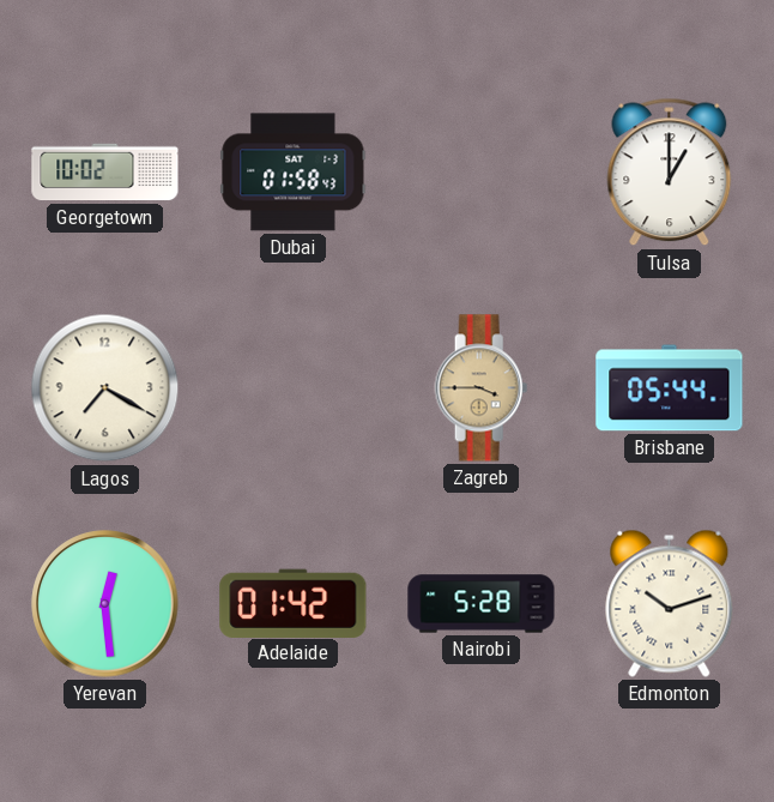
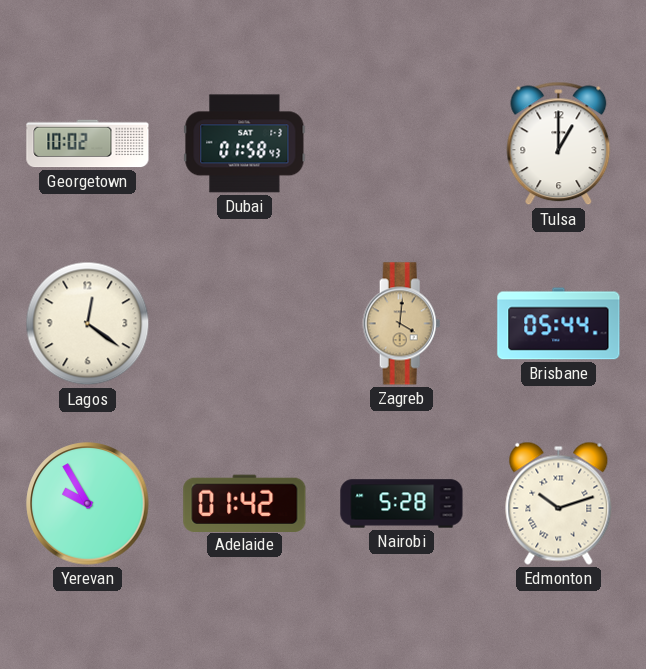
Lagos: 7:20 -> 12:21 (88, 324)
Zagreb: 3:45 -> 4:01 (402, 324)
Yerevan: 12:29 -> 9:55 (88, 504)
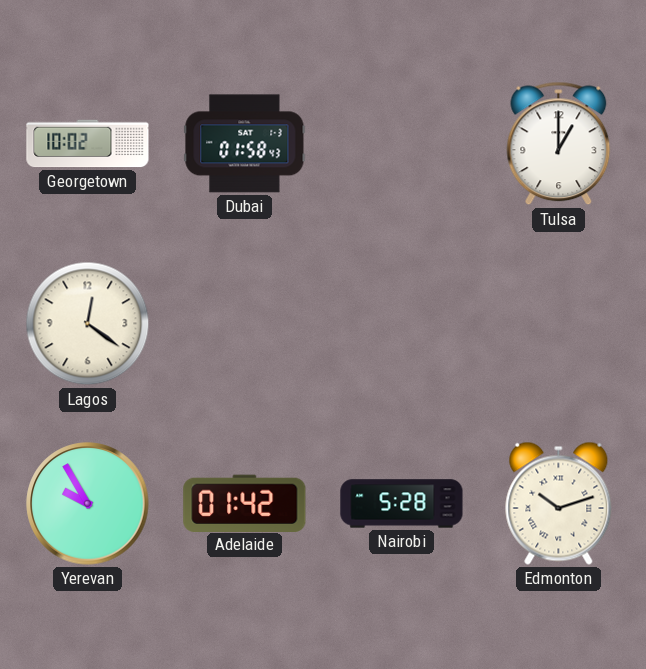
Zagreb: 4:01 -> none (402, 324)
Brisbane: 05:44 -> none (559, 324)
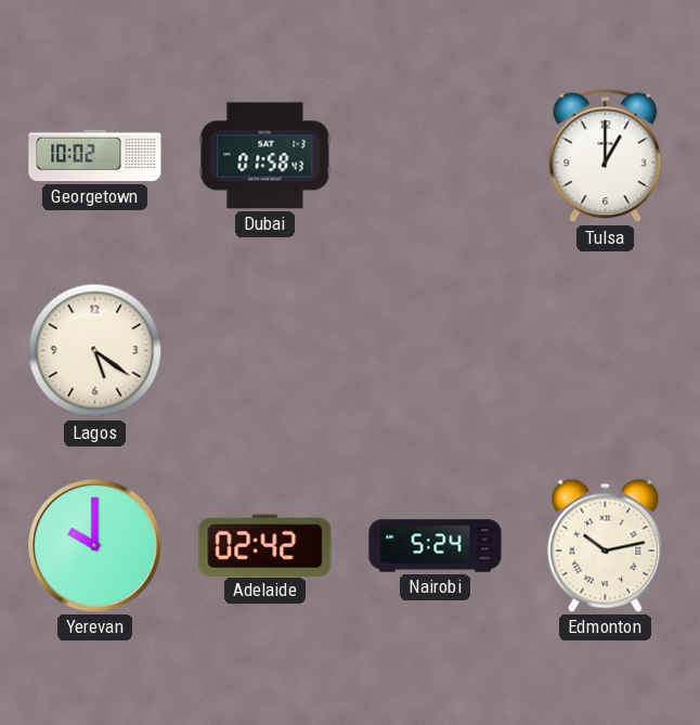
Lagos: 12:21 -> 5:21 (95, 351)
Yerevan: 9:55 -> 10:00 (95, 546)
Adelaide: 01:42 -> 02:42 (265, 545)
Nairobi: 5:28 -> 5:24 (436, 546)
Edmonton: 10:12 -> 10:13 (606, 545)
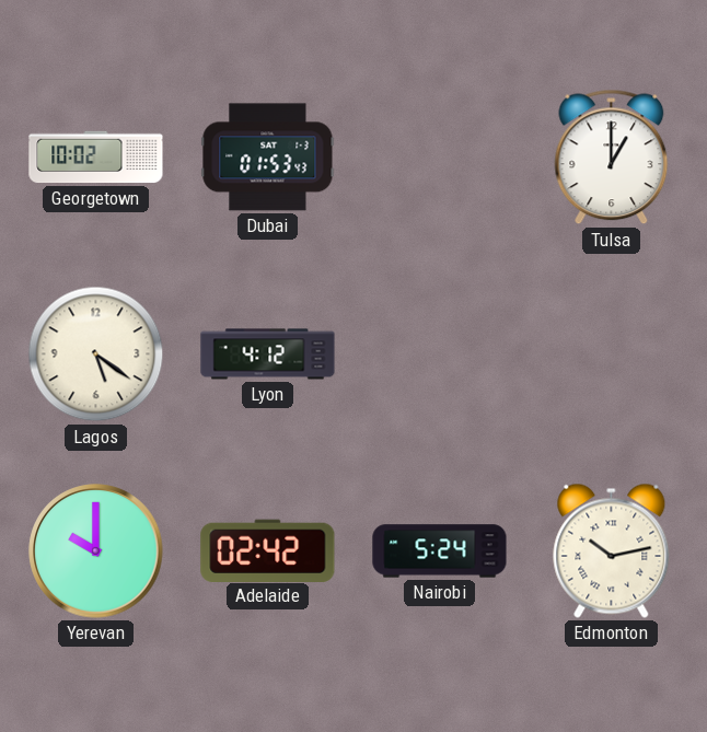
Dubai: 01:58 -> 01:53 (268, 158)
Lyon: none -> 4:12 (268, 355)
